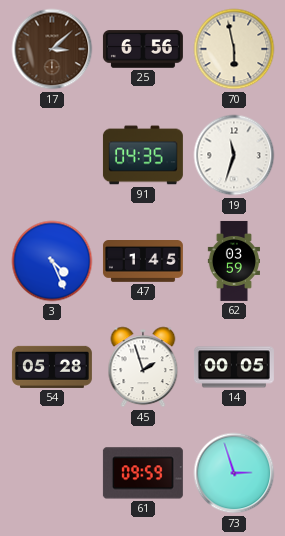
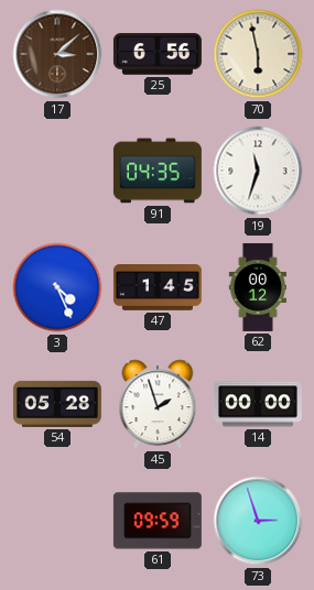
62: 03:59 -> 00:12 (257, 287)
14: 00:05 -> 00:00 (258, 404)
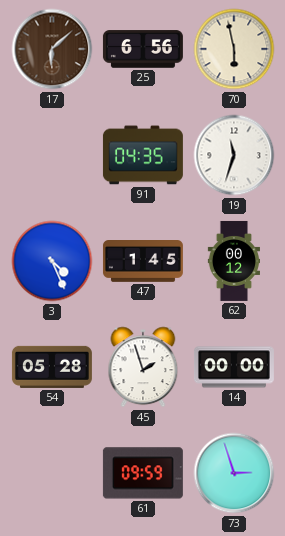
17: 3:08 -> 6:08 (52, 49)
